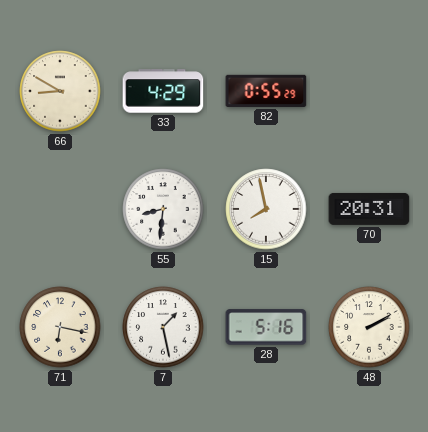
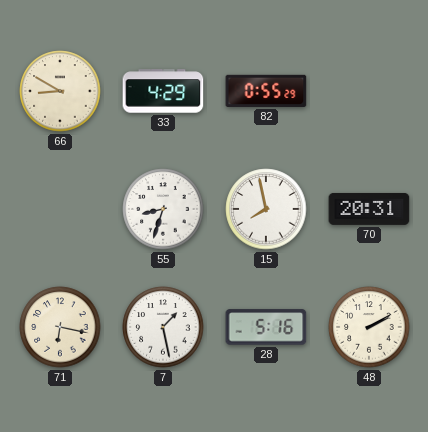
55: 8:31 -> 8:33 (163, 209)
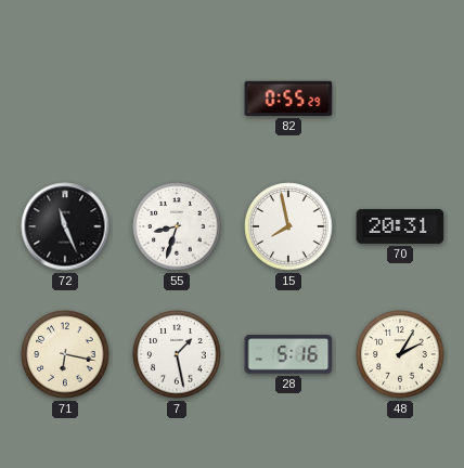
66: 8:50 -> none (60, 91)
33: 4:29 -> none (163, 91)
72: none -> 11:26 (65, 226)
48: 2:10 -> 2:05 (400, 354)
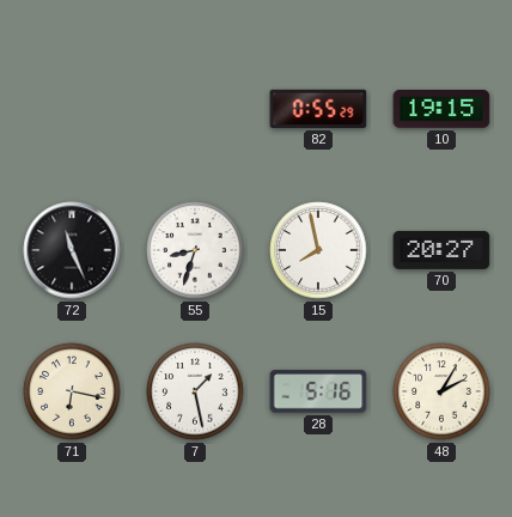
10: none -> 19:15 (441, 109)
70: 20:31 -> 20:27 (441, 250)
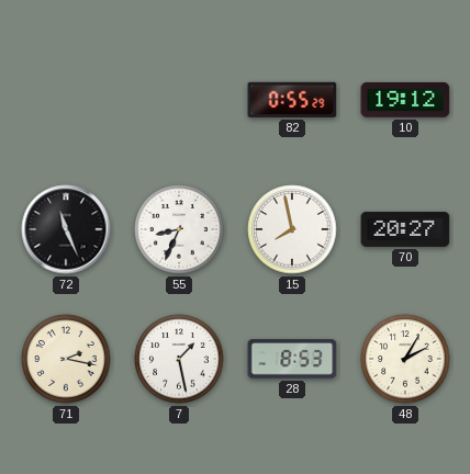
10: 19:15 -> 19:12 (405, 100)
55: 8:33 -> 8:34 (179, 229)
71: 6:17 -> 2:17 (66, 359)
28: 5:16 -> 8:53 (292, 359)
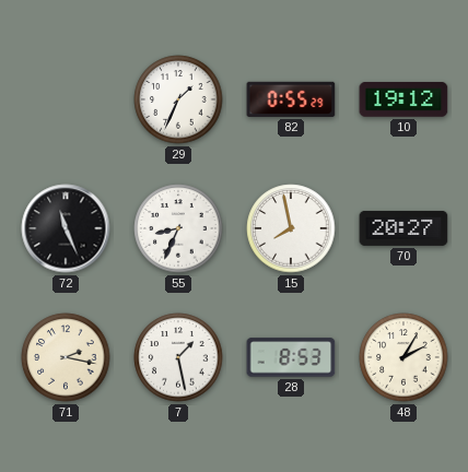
29: none -> 1:34 (178, 99)
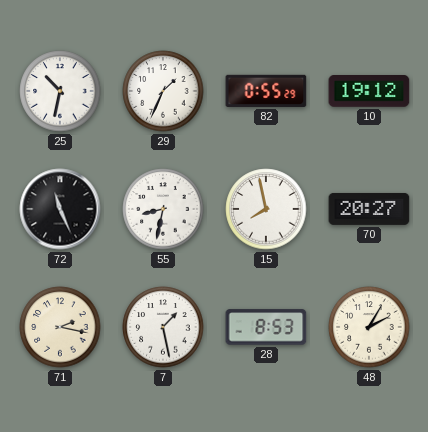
25: none -> 10:32 (60, 91)
55: 8:34 -> 8:32 (163, 209)
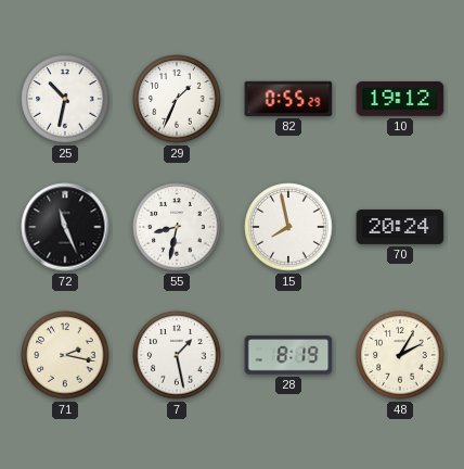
70: 20:27 -> 20:24 (400, 227)
28: 8:53 -> 8:19 (288, 355)
